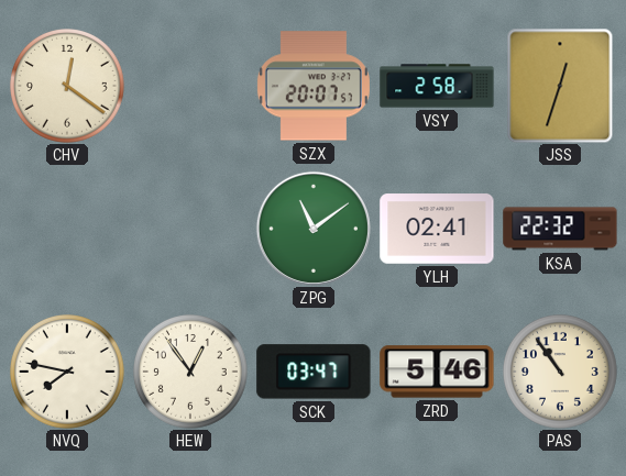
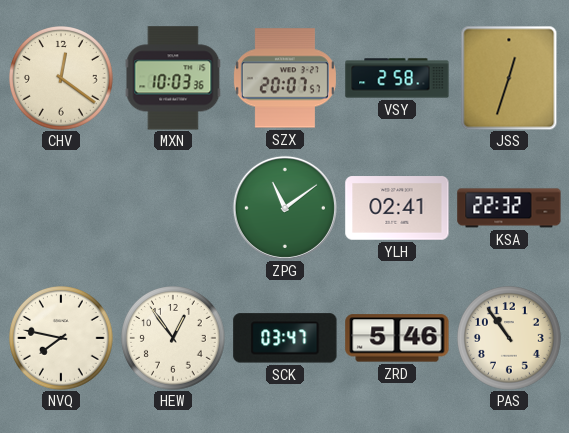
MXN: none -> 10:03 (173, 78)
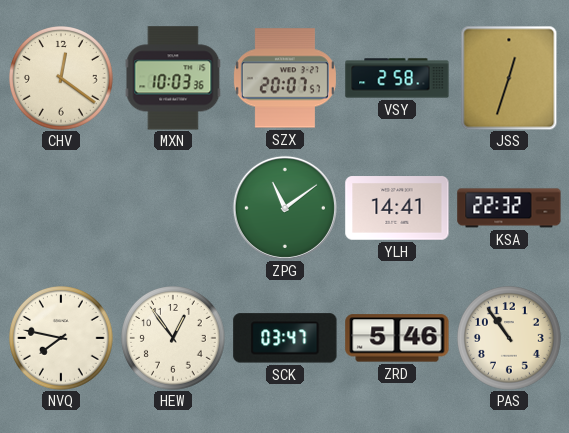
YLH: 02:41 -> 14:41 (397, 208)
